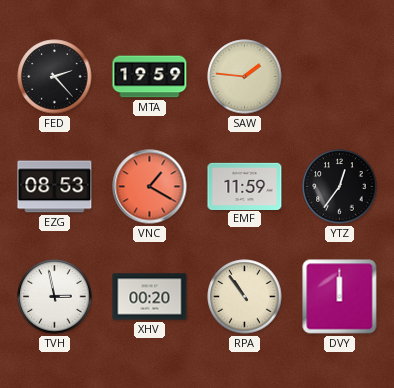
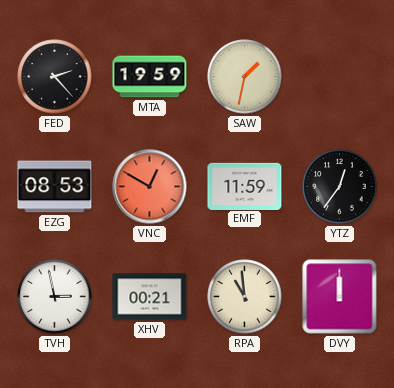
SAW: 1:46 -> 1:32 (245, 77)
VNC: 1:20 -> 12:50 (150, 187)
XHV: 00:20 -> 00:21 (150, 297)
RPA: 10:54 -> 10:59 (245, 297)
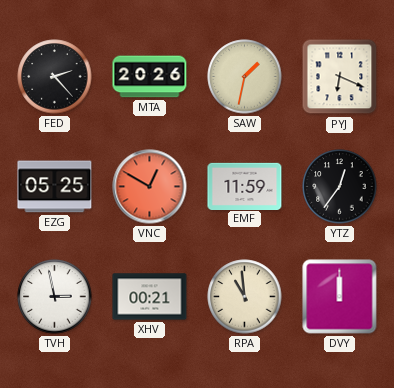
MTA: 19:59 -> 20:26 (150, 77)
PYJ: none -> 6:19 (340, 77)
EZG: 08:53 -> 05:25 (55, 187)
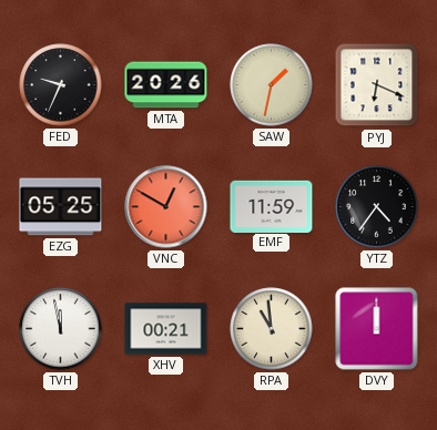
FED: 2:23 -> 9:34 (61, 85)
YTZ: 12:36 -> 4:36 (377, 207)
TVH: 2:58 -> 11:58 (61, 329)
